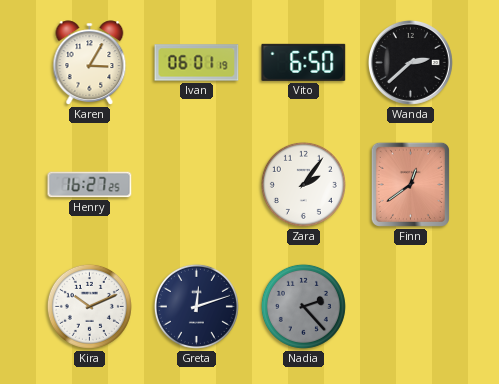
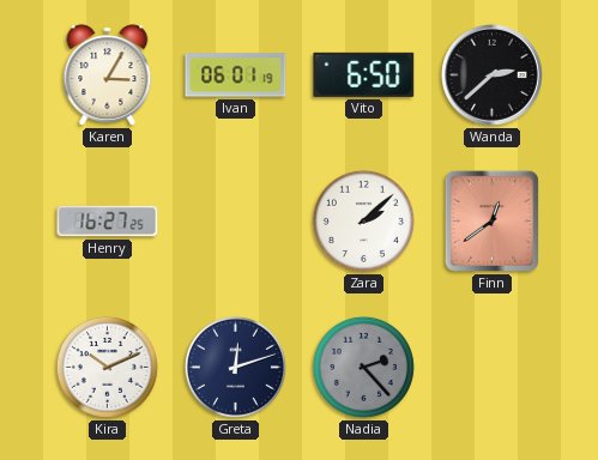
Zara: 2:06 -> 2:08 (363, 220)
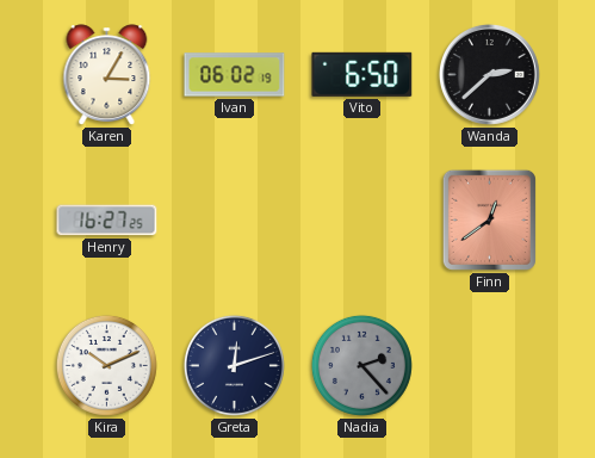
Ivan: 06:01 -> 06:02 (235, 75)
Zara: 2:08 -> none (363, 220)
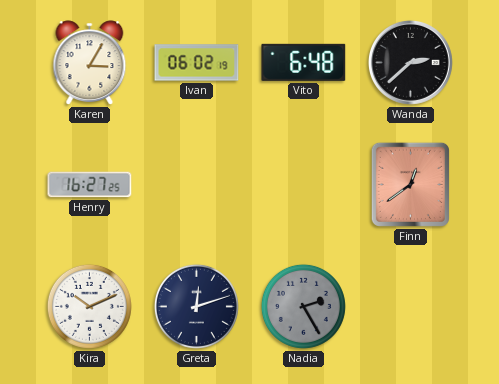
Vito: 6:50 -> 6:48 (304, 62)
Nadia: 2:23 -> 2:25 (303, 306)
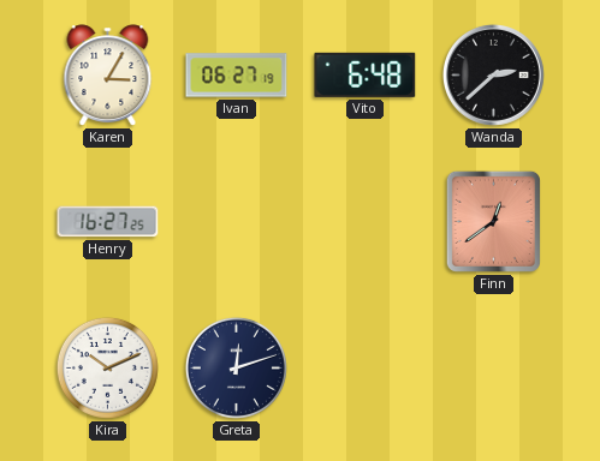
Ivan: 06:02 -> 06:27 (237, 76)
Nadia: 2:25 -> none (303, 306)
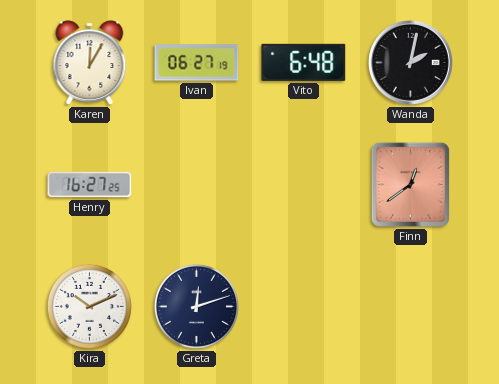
Karen: 3:05 -> 12:05 (90, 63)
Wanda: 2:38 -> 2:02 (410, 62)
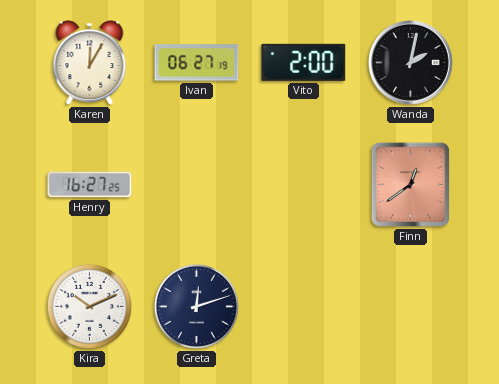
Vito: 6:48 -> 2:00 (304, 62)
